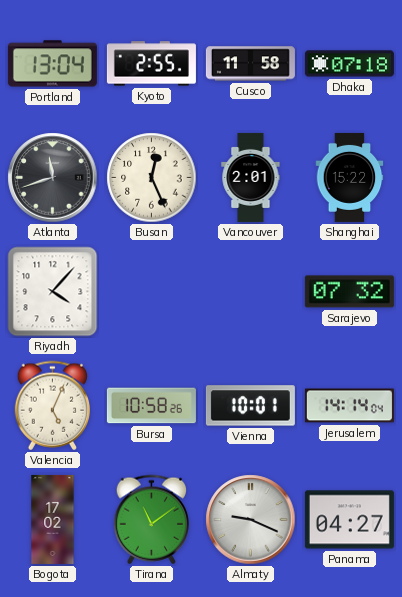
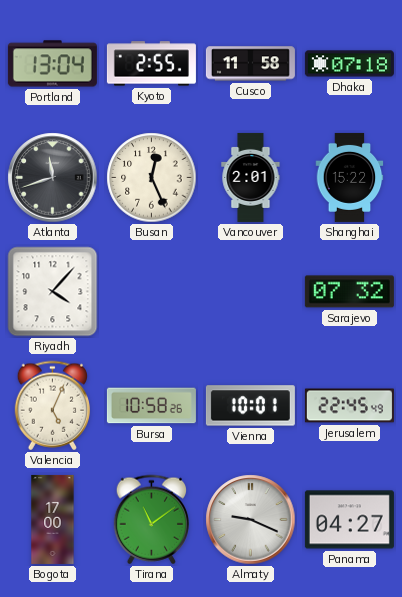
Jerusalem: 14:14 -> 22:45 (349, 406)
Bogota: 17:02 -> 17:00 (53, 519)
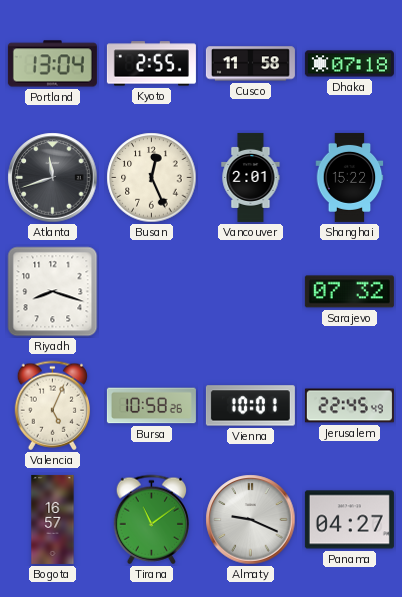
Riyadh: 4:07 -> 8:18 (53, 292)
Bogota: 17:00 -> 16:57 (53, 519)
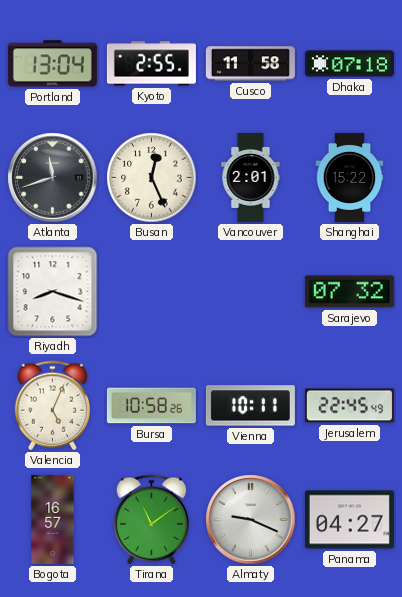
Vienna: 10:01 -> 10:11 (250, 406)
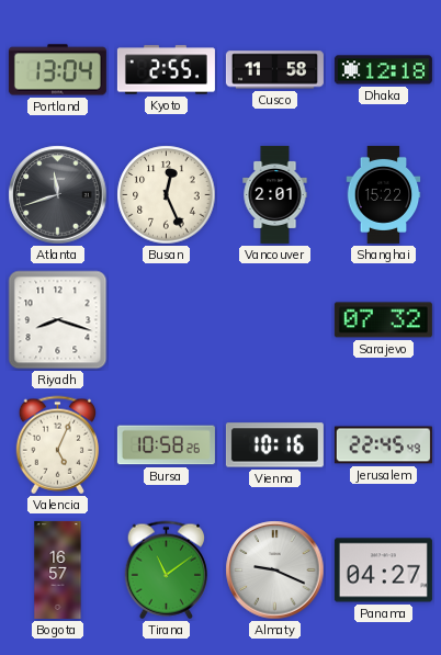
Dhaka: 07:18 -> 12:18 (383, 70)
Vienna: 10:11 -> 10:16 (274, 445)
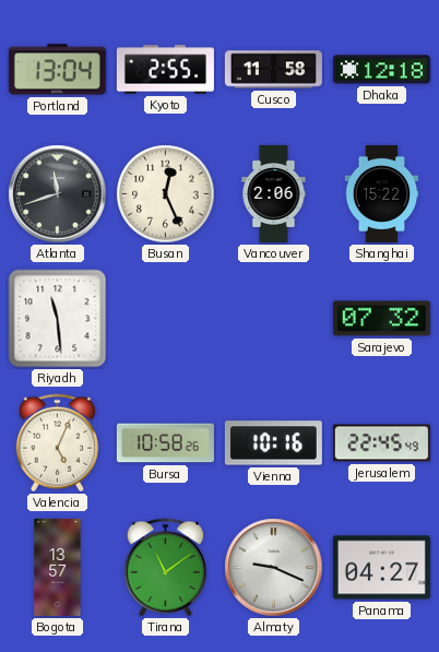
Vancouver: 2:01 -> 2:06 (274, 193)
Riyadh: 8:18 -> 11:29 (58, 319)
Bogota: 16:57 -> 13:57 (58, 567)
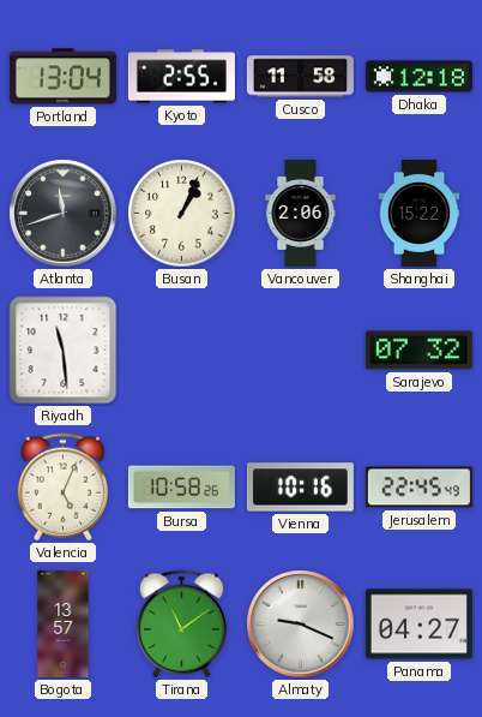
Busan: 12:26 -> 1:04 (182, 214)
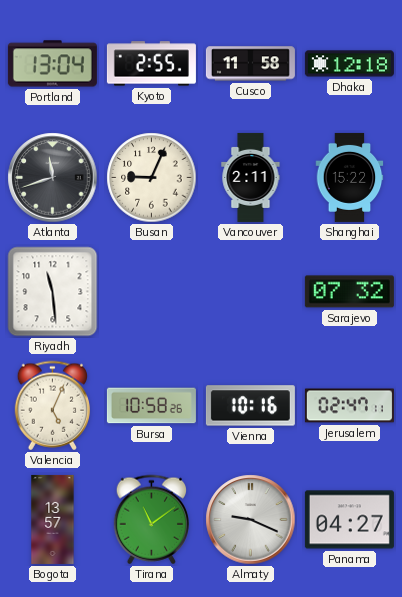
Busan: 1:04 -> 9:04 (152, 178)
Vancouver: 2:06 -> 2:11 (251, 177)
Jerusalem: 22:45 -> 02:47 (349, 406)
